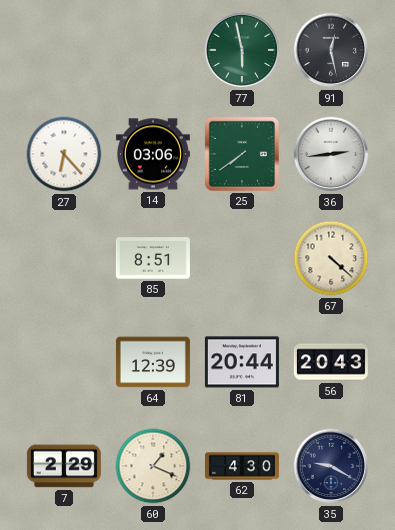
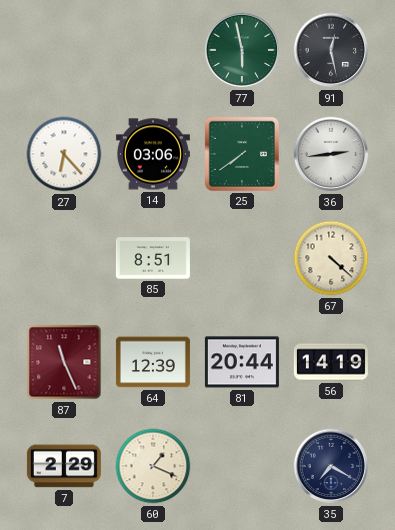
87: none -> 11:26 (64, 362)
56: 20:43 -> 14:19 (331, 362)
62: 4:30 -> none (242, 466)
35: 9:20 -> 7:20 (331, 466)
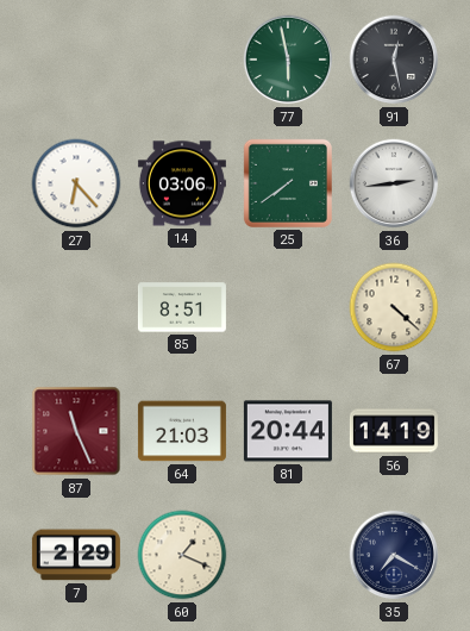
64: 12:39 -> 21:03 (182, 431)
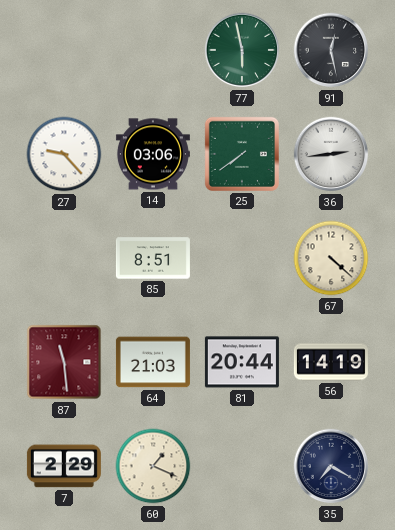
27: 6:23 -> 9:23 (64, 154)
87: 11:26 -> 11:29 (64, 362)
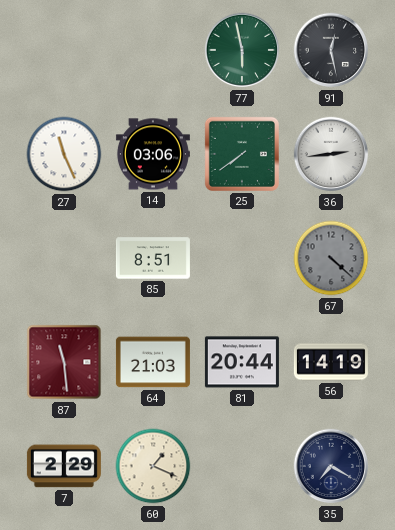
27: 9:23 -> 11:26 (64, 154)
67 dial: cream -> grey (331, 258)
